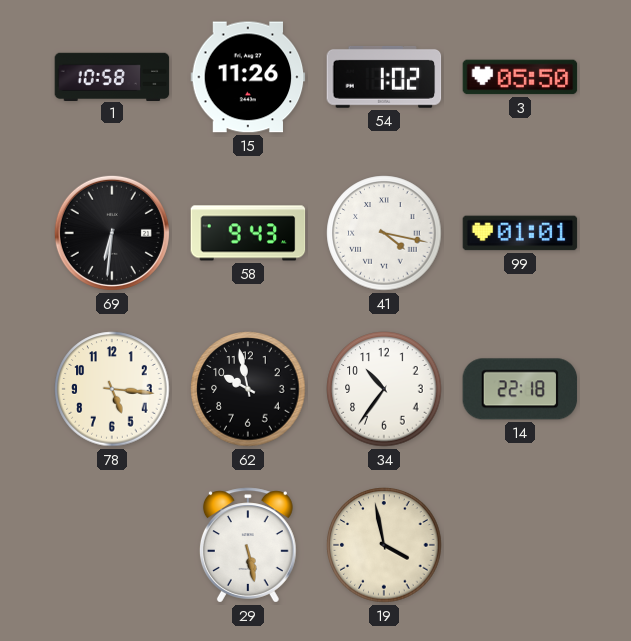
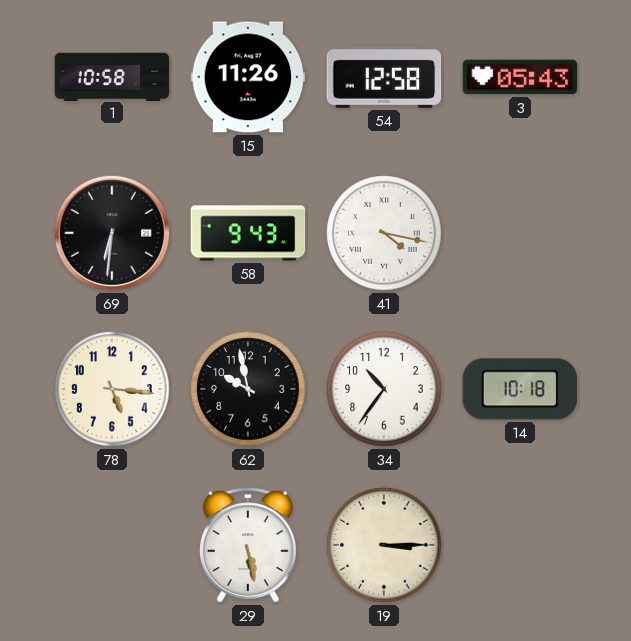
54: 1:02 -> 12:58 (384, 77)
3: 05:50 -> 05:43 (520, 77)
99: 01:01 -> none (520, 233)
14: 22:18 -> 10:18 (520, 389)
19: 3:58 -> 3:15 (384, 545)
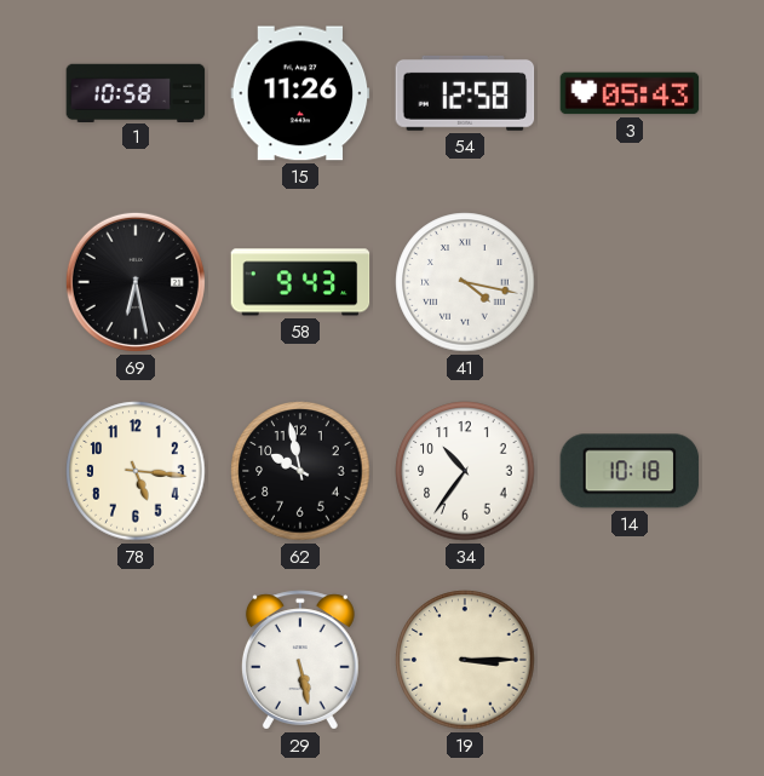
69: 6:31 -> 6:28 (136, 282)
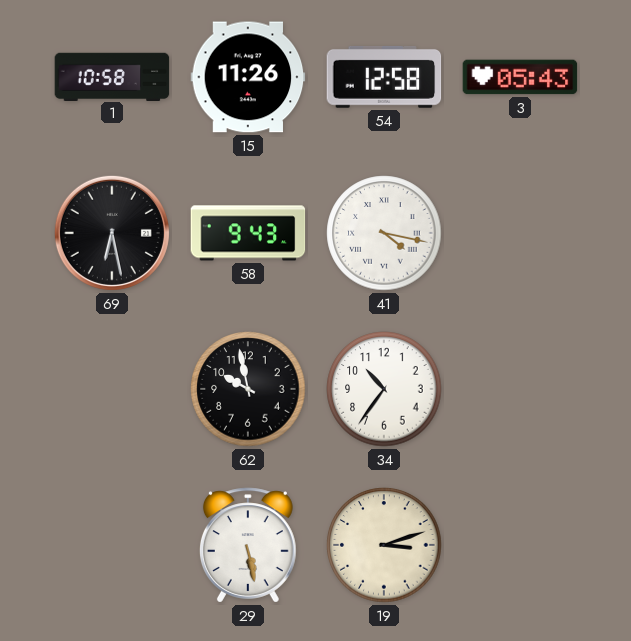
78: 5:16 -> none (136, 471)
14: 10:18 -> none (630, 471)
19: 3:15 -> 3:12 (384, 545)
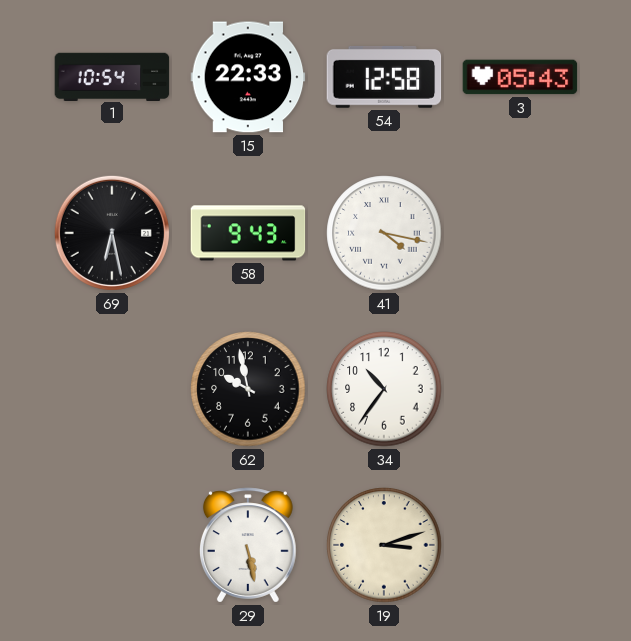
1: 10:58 -> 10:54 (112, 76)
15: 11:26 -> 22:33 (248, 77)
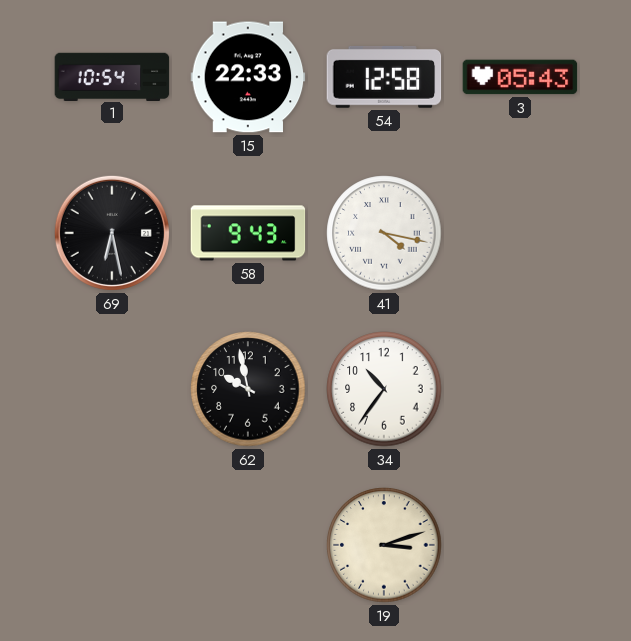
29: 5:28 -> none (248, 545)
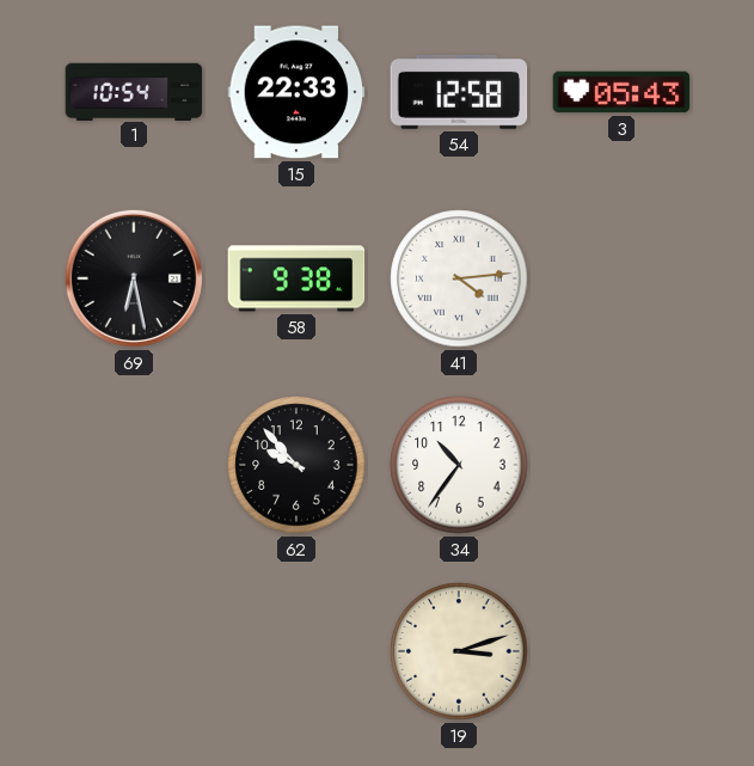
58: 9:43 -> 9:38 (296, 278)
41: 4:17 -> 4:14 (459, 278)
62: 9:58 -> 9:53 (296, 465)
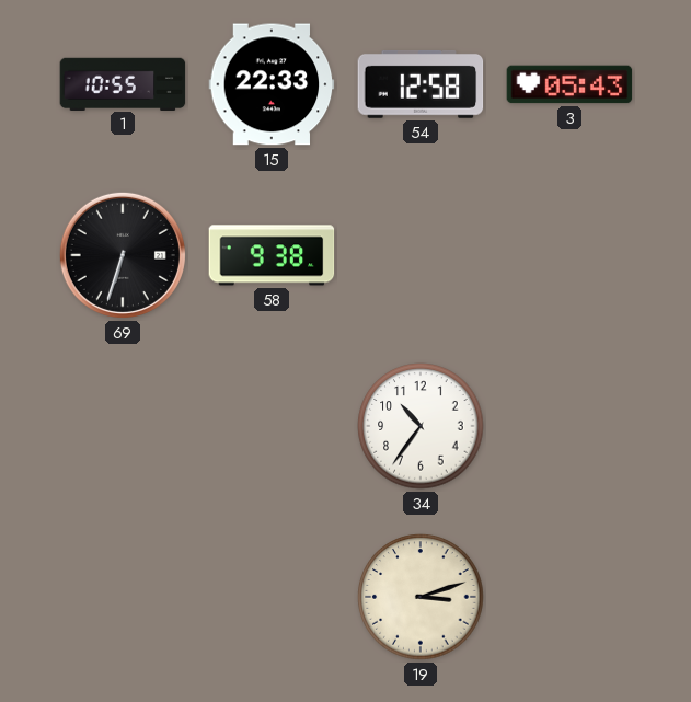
1: 10:54 -> 10:55 (123, 83)
69: 6:28 -> 6:33 (123, 255)
41: 4:14 -> none (459, 278)
62: 9:53 -> none (296, 465)
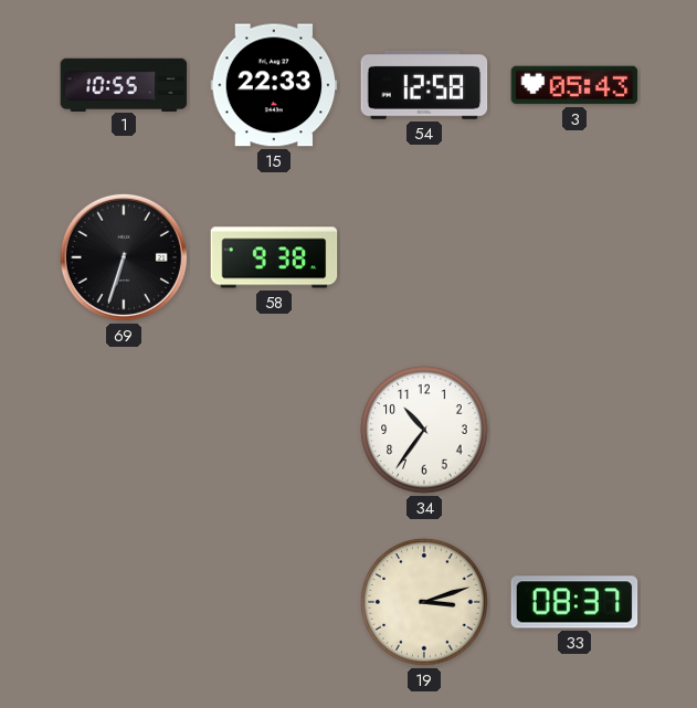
33: none -> 08:37 (574, 602)
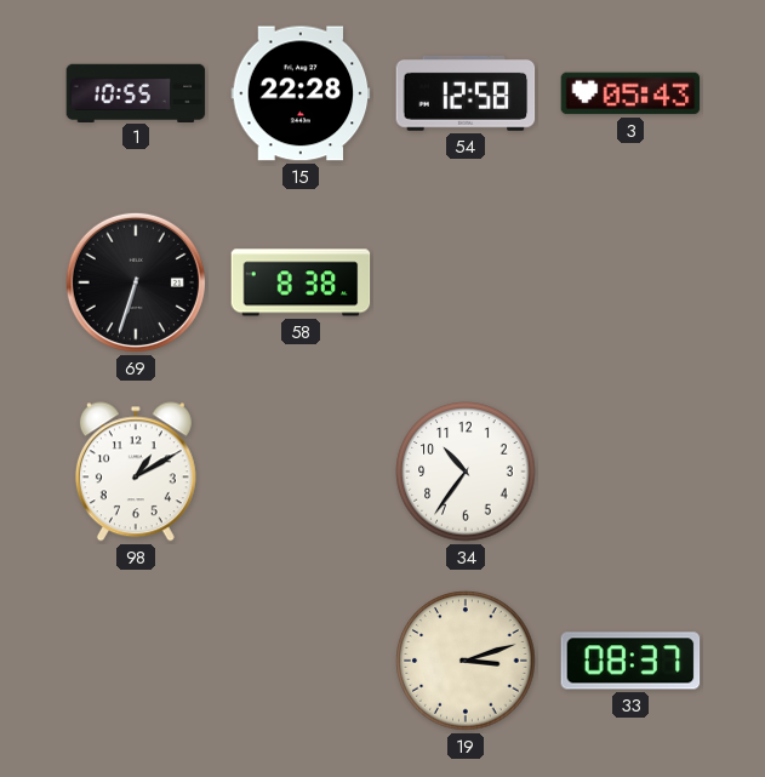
15: 22:33 -> 22:28 (301, 93)
58: 9:38 -> 8:38 (301, 282)
98: none -> 1:10 (136, 472)
